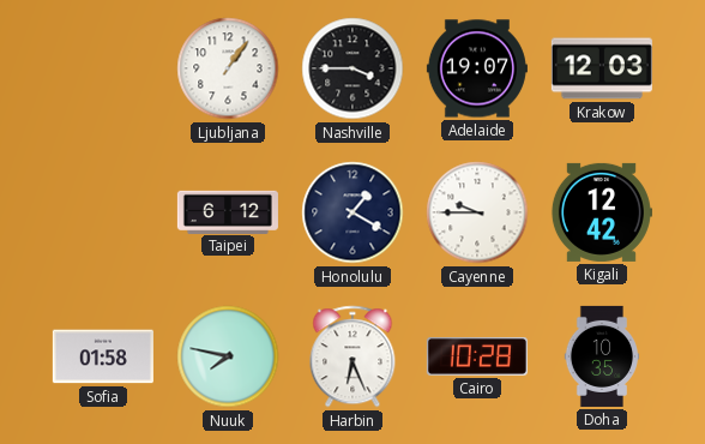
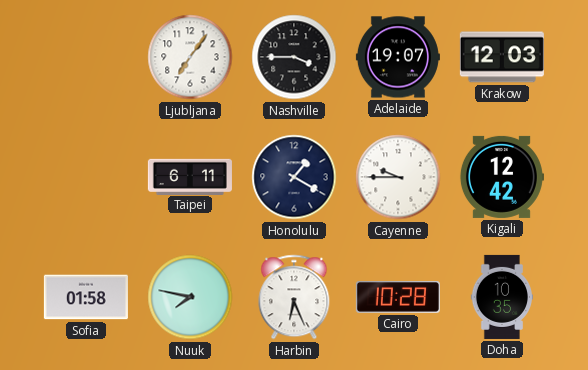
Ljubljana: 1:06 -> 7:06 (190, 57)
Taipei: 6:12 -> 6:11 (190, 176)
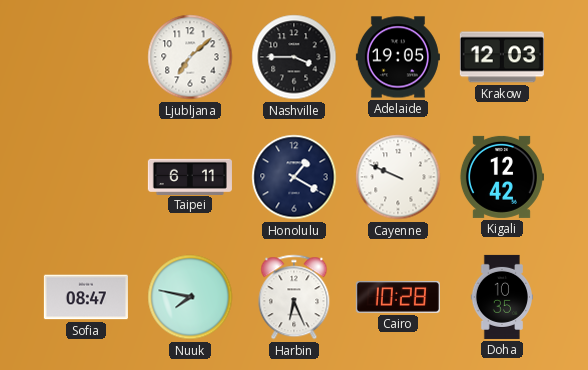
Ljubljana: 7:06 -> 7:08 (190, 57)
Adelaide: 19:07 -> 19:05 (398, 57)
Cayenne: 9:45 -> 9:49 (398, 177)
Sofia: 01:58 -> 08:47 (86, 297)
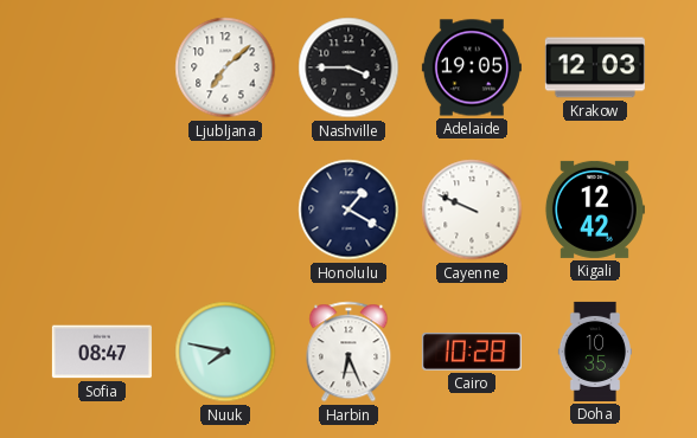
Taipei: 6:11 -> none (190, 176)
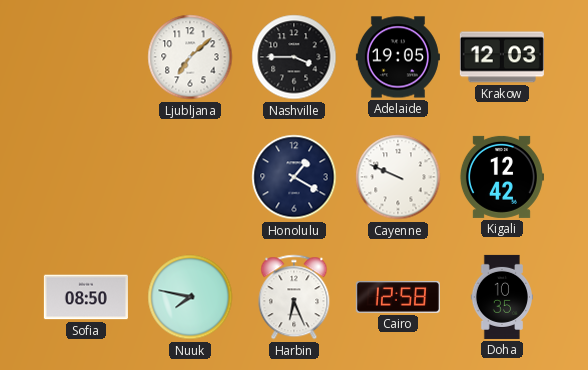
Sofia: 08:47 -> 08:50 (86, 297)
Cairo: 10:28 -> 12:58 (398, 298)
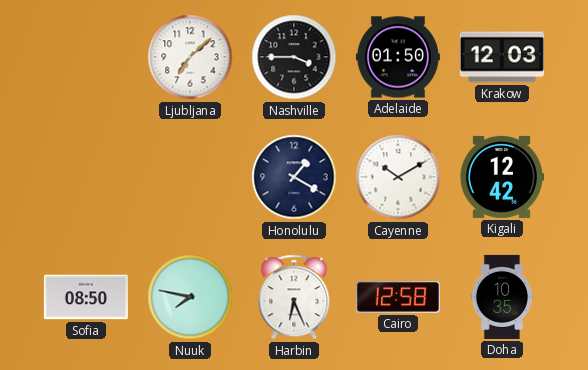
Adelaide: 19:05 -> 01:50 (398, 57)
Cayenne: 9:49 -> 10:10 (398, 177)
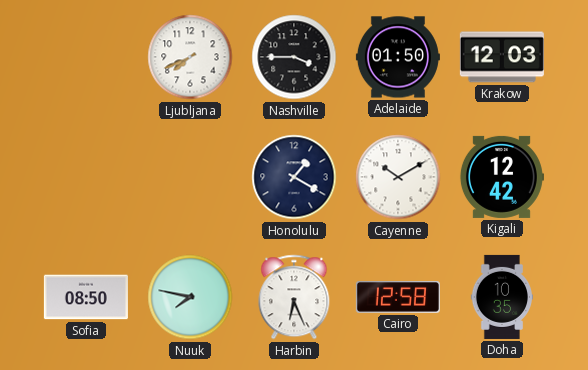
Ljubljana: 7:08 -> 7:41 (190, 57)
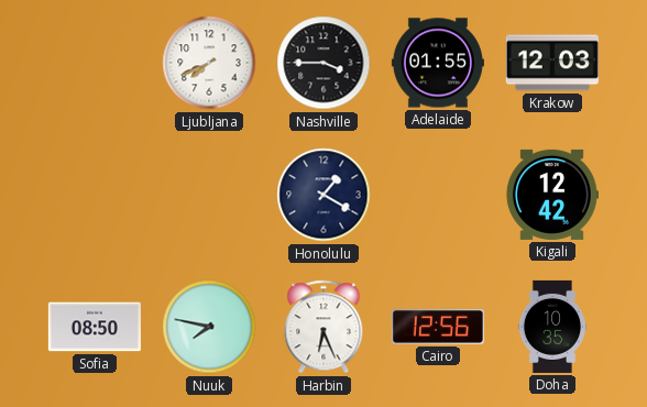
Adelaide: 01:50 -> 01:55 (438, 63)
Cayenne: 10:10 -> none (398, 177)
Cairo: 12:58 -> 12:56 (438, 328)
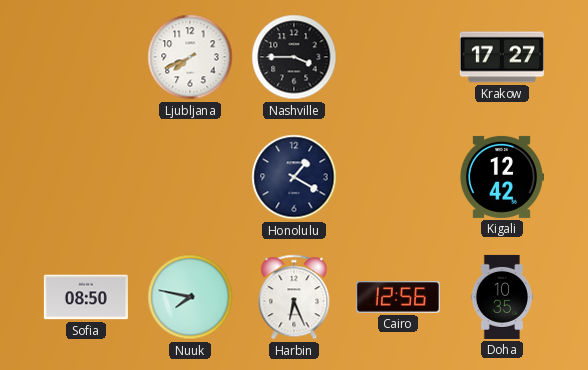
Adelaide: 01:55 -> none (438, 63)
Krakow: 12:03 -> 17:27 (502, 57)
